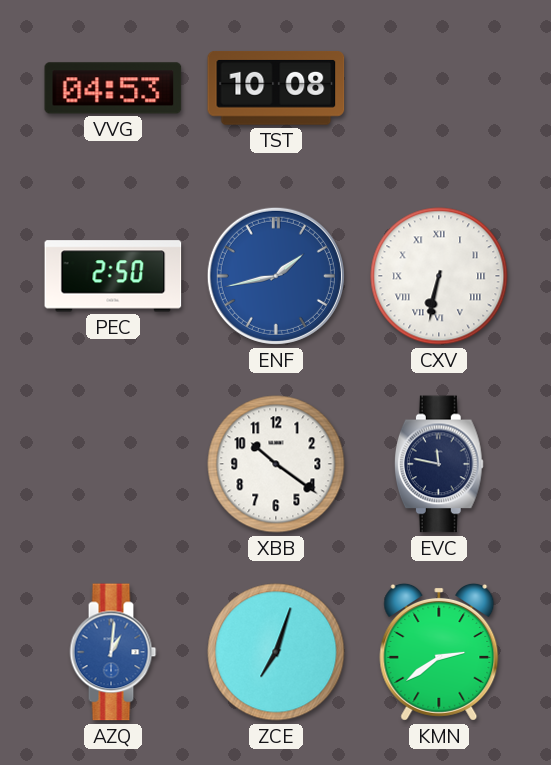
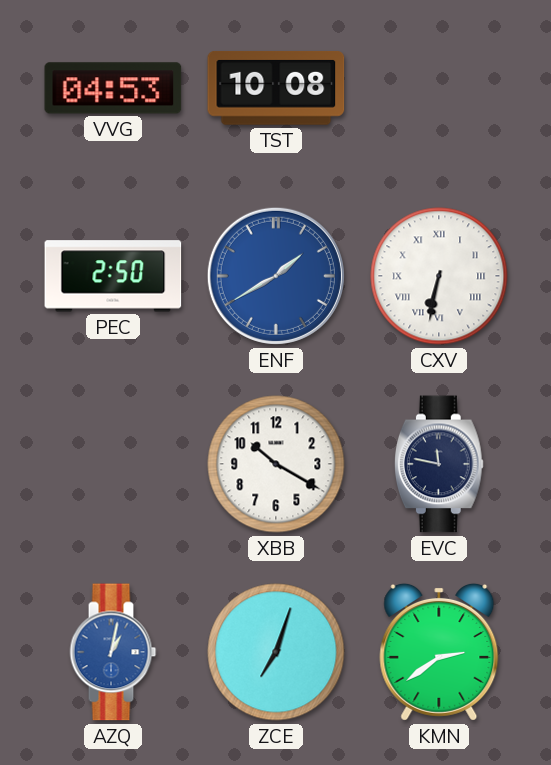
ENF: 1:43 -> 1:40 (276, 276)
XBB: 10:21 -> 10:20 (276, 464)
AZQ: 1:01 -> 1:02 (113, 652)
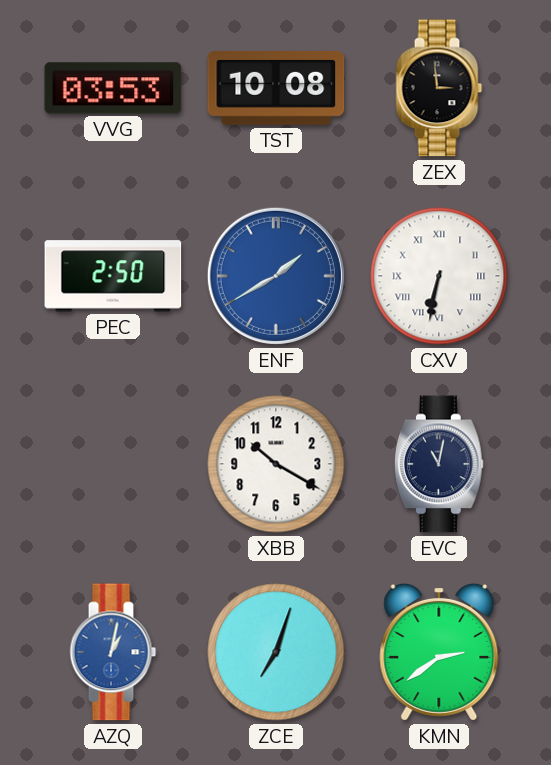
VVG: 04:53 -> 03:53 (113, 88)
ZEX: none -> 2:59 (439, 88)
EVC: 11:47 -> 11:02 (439, 464)
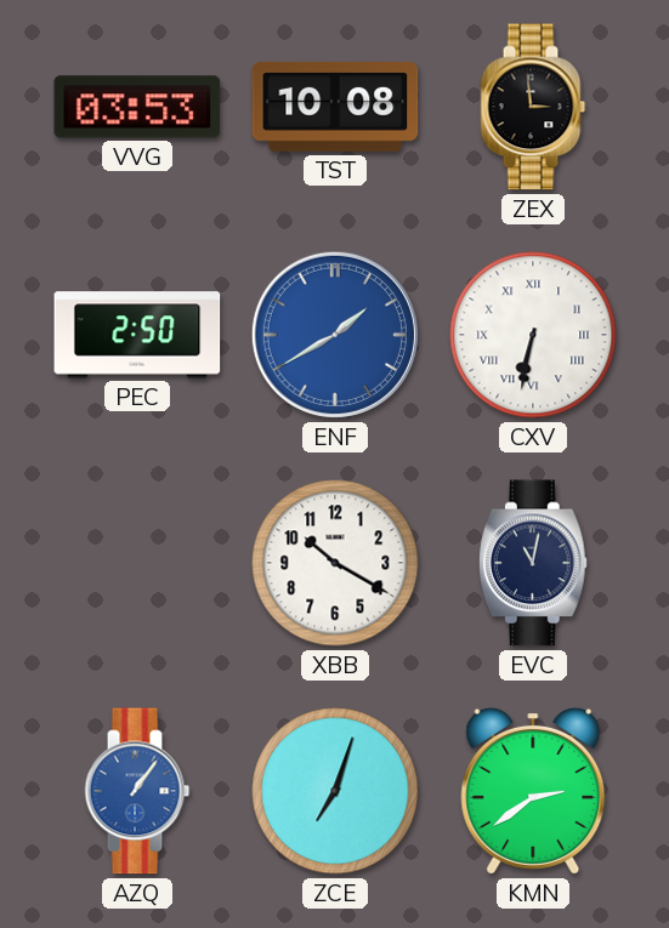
AZQ: 1:02 -> 1:06 (137, 791)
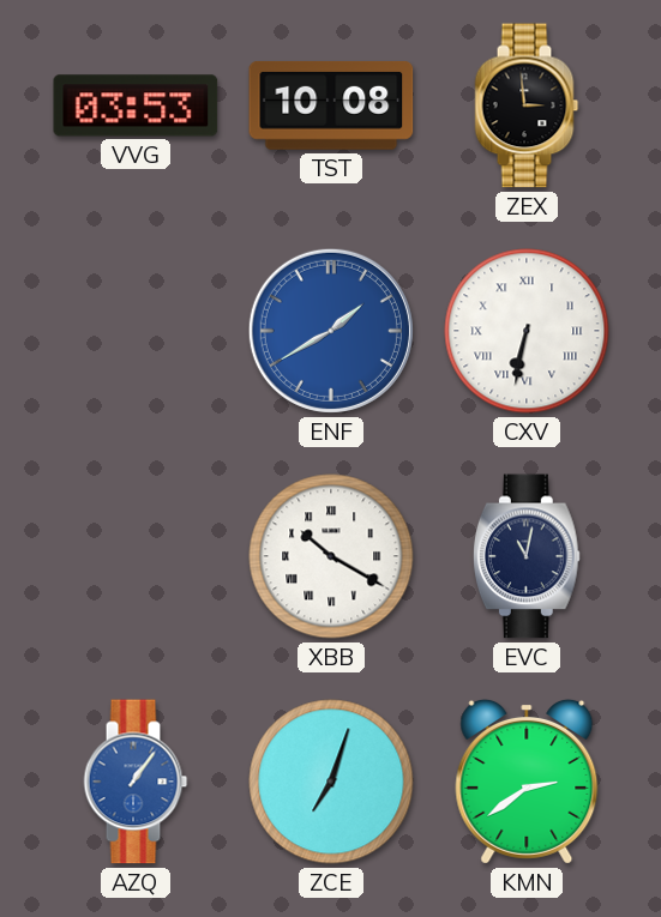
PEC: 2:50 -> none (137, 335)
XBB numerals: Arabic -> Roman (331, 556)
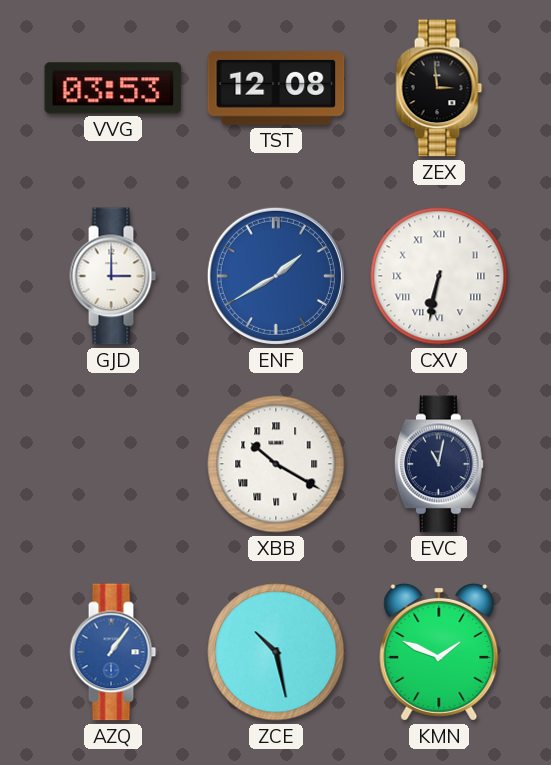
TST: 10:08 -> 12:08 (276, 88)
GJD: none -> 3:00 (113, 276)
ZCE: 7:03 -> 10:28 (276, 652)
KMN: 2:39 -> 1:49 (439, 652)
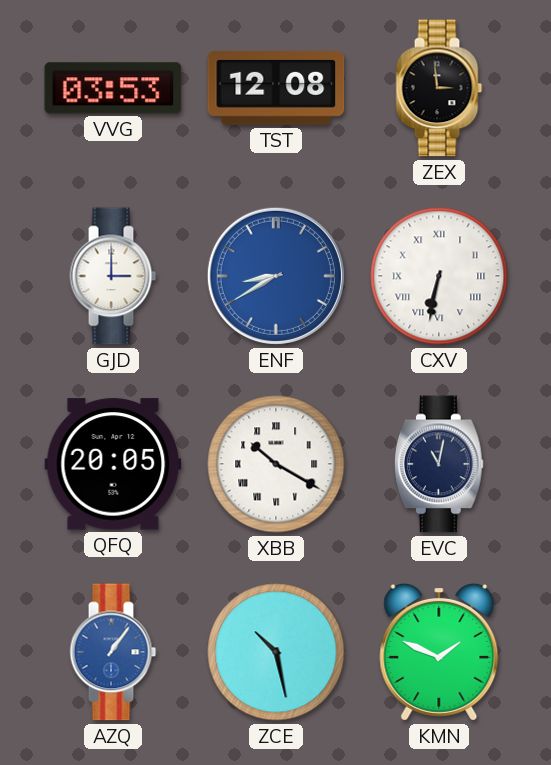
ENF: 1:40 -> 8:40 (276, 276)
QFQ: none -> 20:05 (113, 464)
